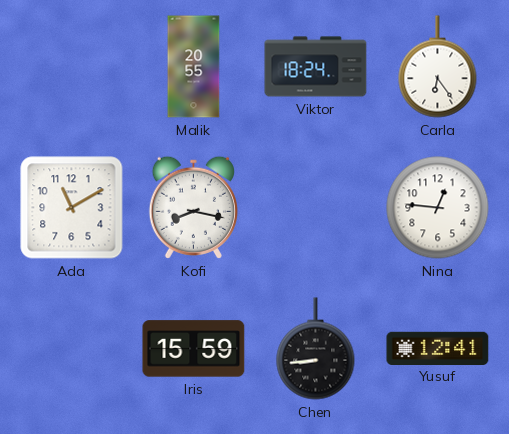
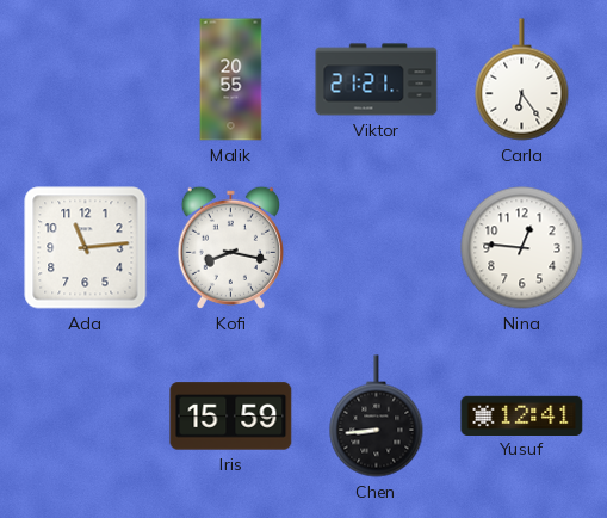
Viktor: 18:24 -> 21:21 (377, 80)
Ada: 11:10 -> 11:14 (86, 248)
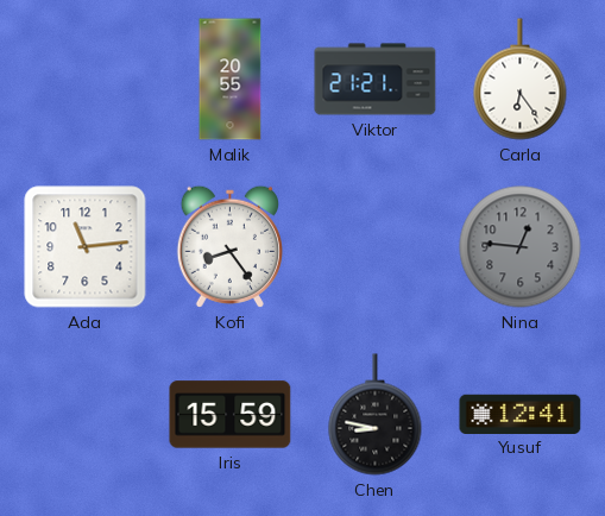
Kofi: 8:17 -> 8:24 (229, 246)
Nina dial: white -> grey (521, 247)
Chen: 8:44 -> 8:47 (376, 415)
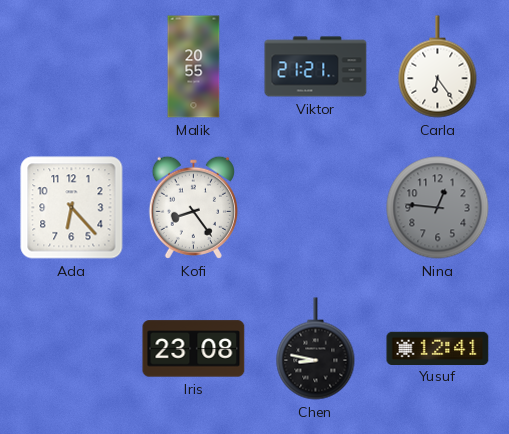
Ada: 11:14 -> 6:23 (72, 208)
Iris: 15:59 -> 23:08 (194, 349)
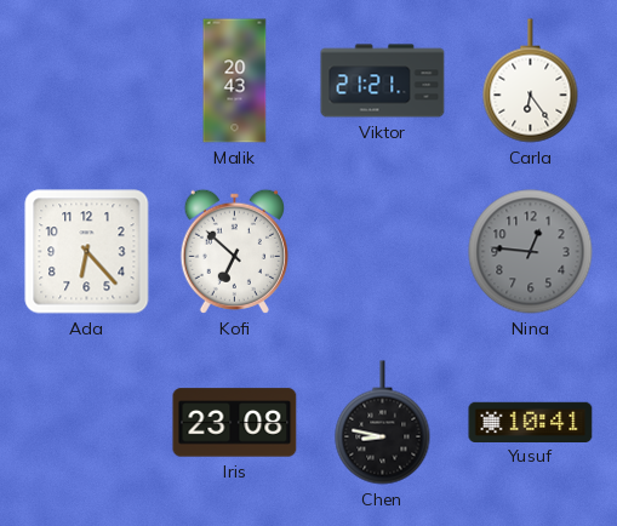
Malik: 20:55 -> 20:43 (235, 81)
Kofi: 8:24 -> 6:52 (234, 251)
Yusuf: 12:41 -> 10:41 (531, 422)
